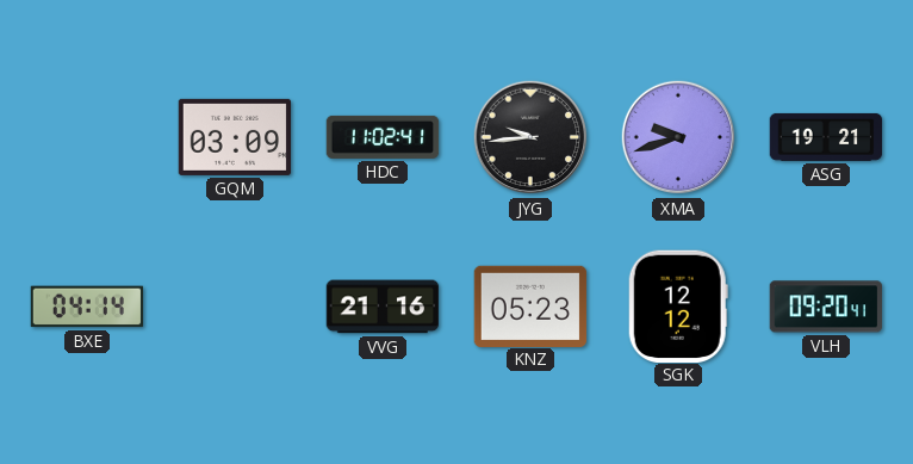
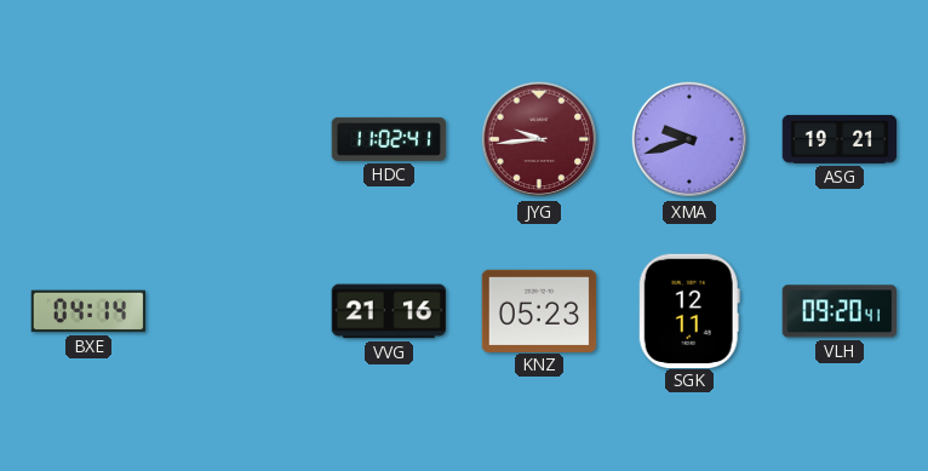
GQM: 03:09 -> none (235, 137)
JYG dial: black -> burgundy (539, 139)
SGK: 12:12 -> 12:11 (689, 310)
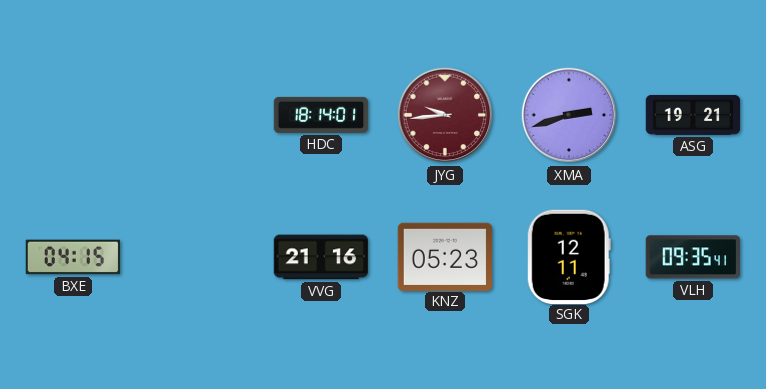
HDC: 11:02 -> 18:14 (321, 115)
XMA: 9:42 -> 2:42 (569, 115)
BXE: 04:14 -> 04:15 (73, 257)
VLH: 09:20 -> 09:35 (692, 257)
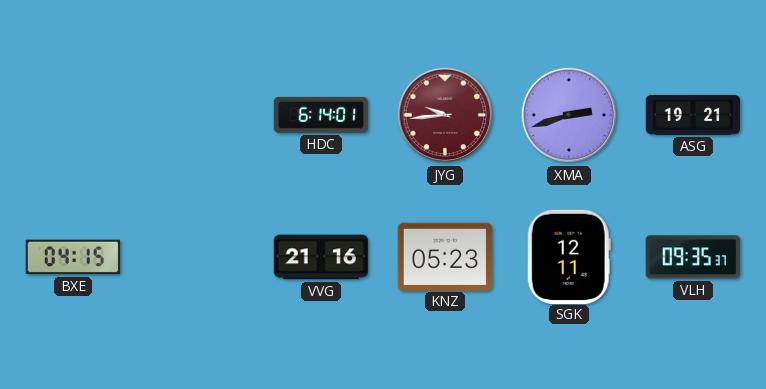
HDC: 18:14 -> 6:14 (321, 115)
VLH: 09:35:41 -> 09:35:37 (692, 257)
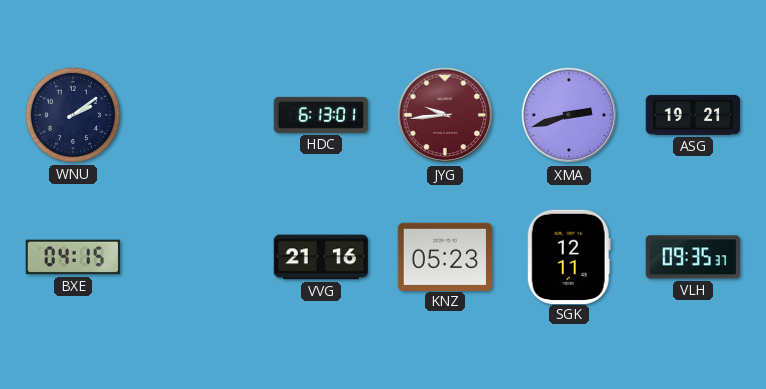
WNU: none -> 2:09 (73, 115)
HDC: 6:14 -> 6:13 (321, 115)
